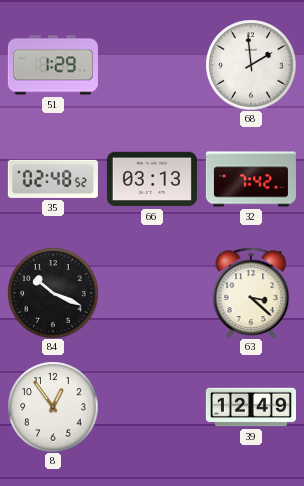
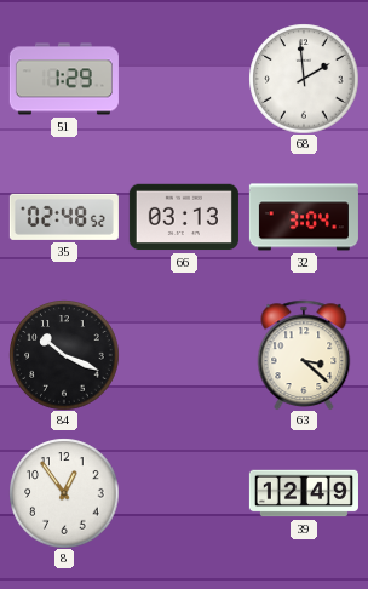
32: 7:42 -> 3:04 (304, 217)
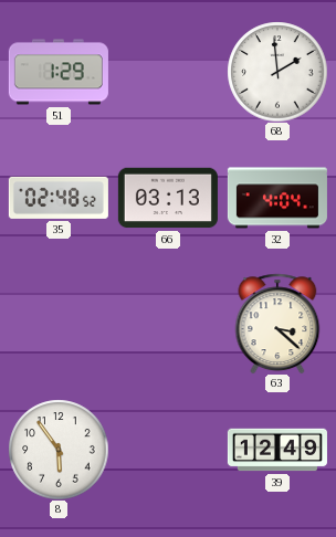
32: 3:04 -> 4:04 (277, 198)
84: 10:19 -> none (64, 355)
8: 12:54 -> 5:54 (59, 450)
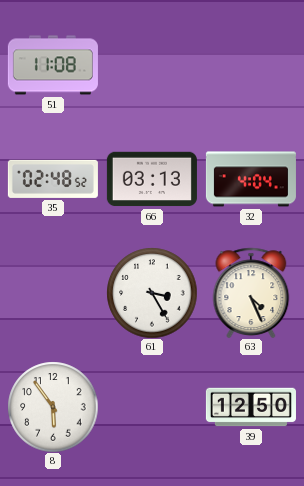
51: 1:29 -> 11:08 (53, 65)
68: 1:59 -> none (277, 72)
61: none -> 3:25 (152, 293)
63: 3:22 -> 4:26 (251, 293)
39: 12:49 -> 12:50 (251, 407)
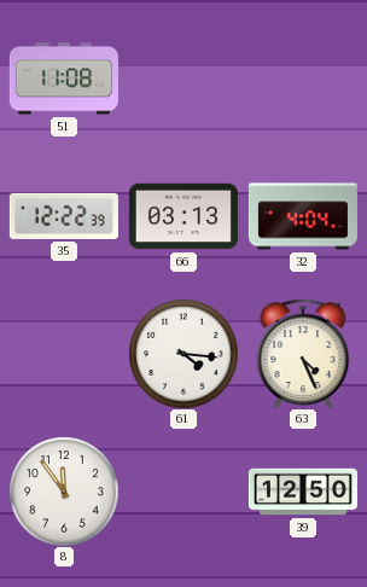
35: 02:48 -> 12:22 (64, 216)
61: 3:25 -> 4:16 (183, 354)
8: 5:54 -> 11:54 (64, 492)
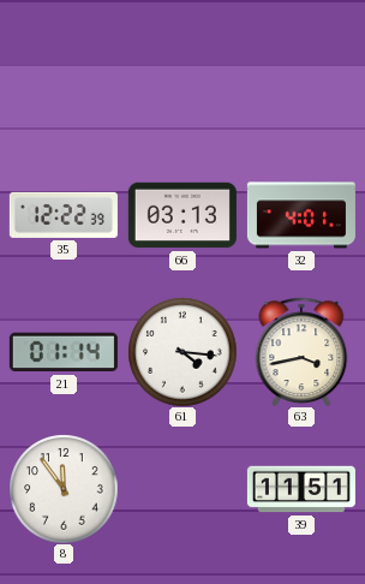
51: 11:08 -> none (64, 79)
32: 4:04 -> 4:01 (301, 215)
21: none -> 01:14 (64, 352)
63: 4:26 -> 3:43 (301, 352)
39: 12:50 -> 11:51 (301, 489)
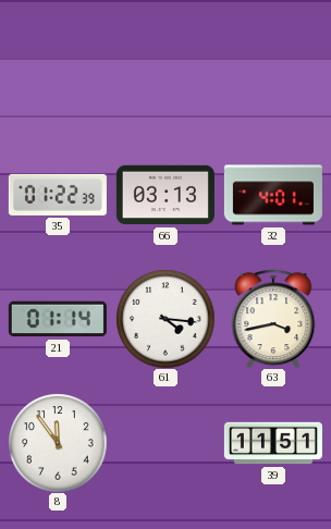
35: 12:22 -> 01:22 (58, 195)
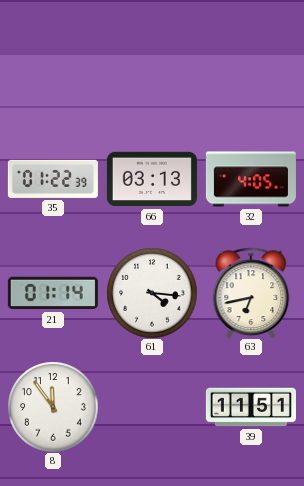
32: 4:01 -> 4:05 (251, 179)
63: 3:43 -> 6:43 (251, 293)
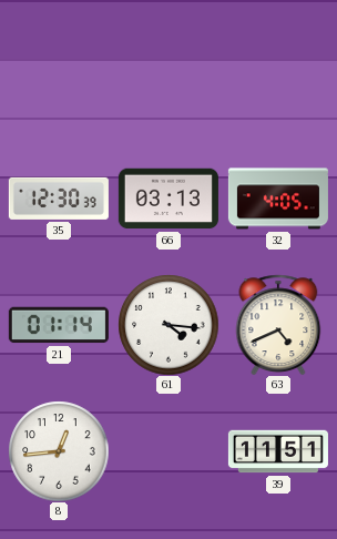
35: 01:22 -> 12:30 (59, 199)
63: 6:43 -> 4:41 (278, 325)
8: 11:54 -> 12:44 (59, 451)
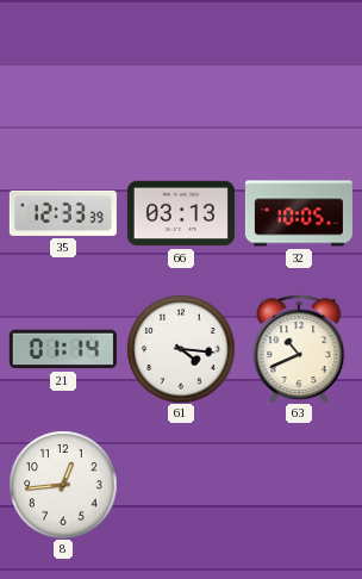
35: 12:30 -> 12:33 (63, 213)
32: 4:05 -> 10:05 (299, 213)
63: 4:41 -> 10:41 (299, 349)
39: 11:51 -> none (278, 451)
